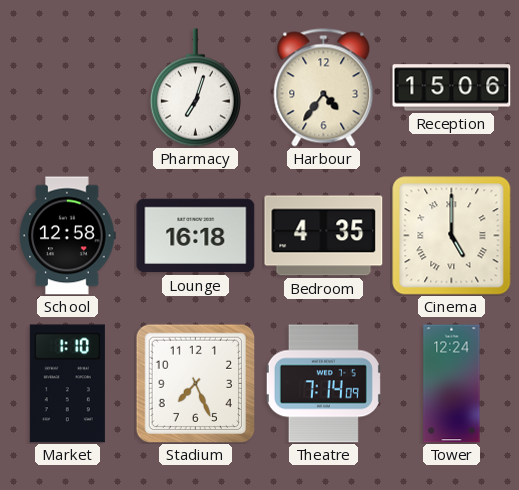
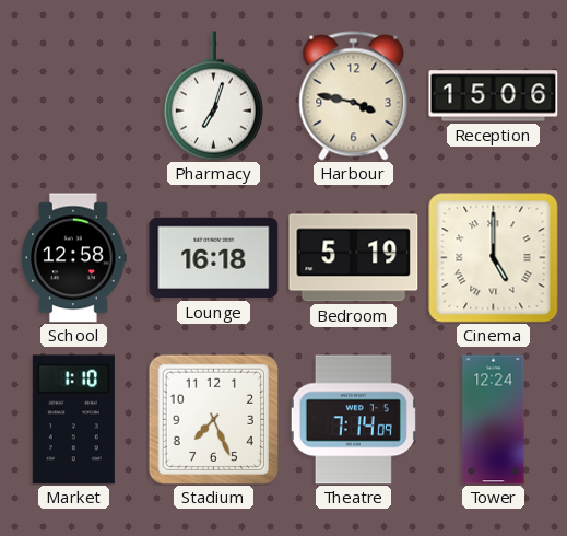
Harbour: 4:36 -> 3:47 (354, 96)
Bedroom: 4:35 -> 5:19 (354, 258)
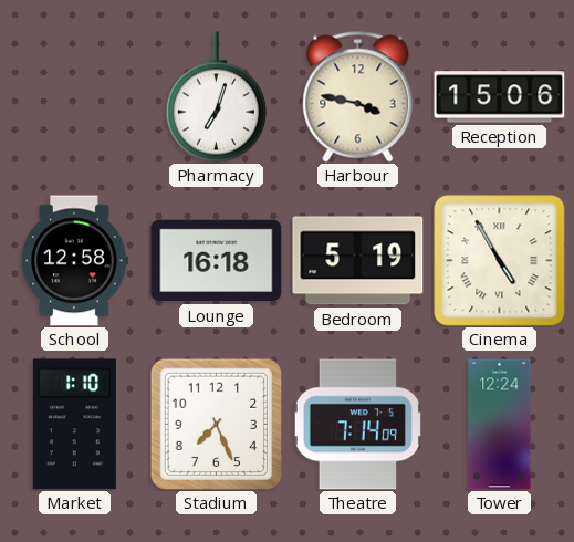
Cinema: 5:00 -> 4:55 (500, 261)
